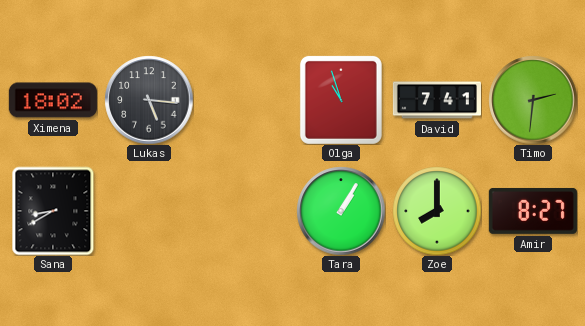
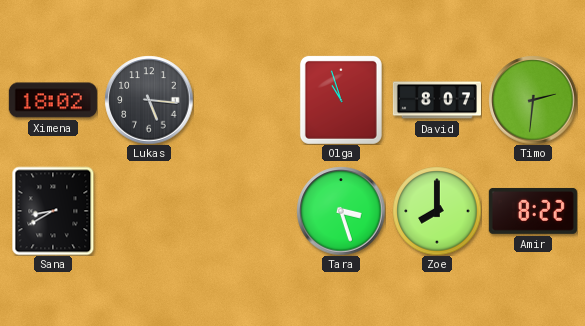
David: 7:41 -> 8:07 (436, 100)
Tara: 1:05 -> 3:27 (341, 211)
Amir: 8:27 -> 8:22 (533, 211)
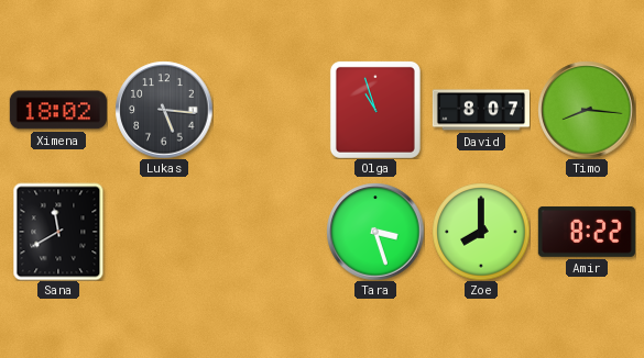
Timo: 2:31 -> 8:16 (587, 110)
Sana: 8:40 -> 11:40 (58, 232)
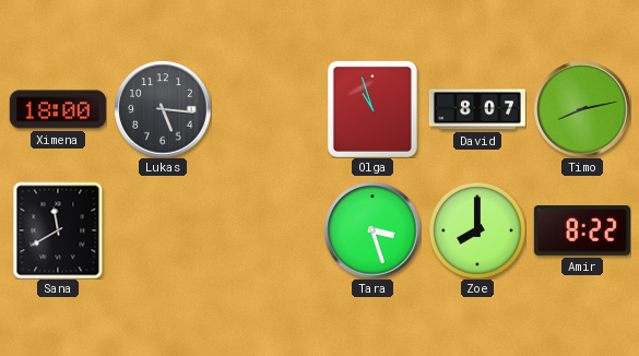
Ximena: 18:02 -> 18:00 (58, 109)
Timo: 8:16 -> 8:13 (582, 109)
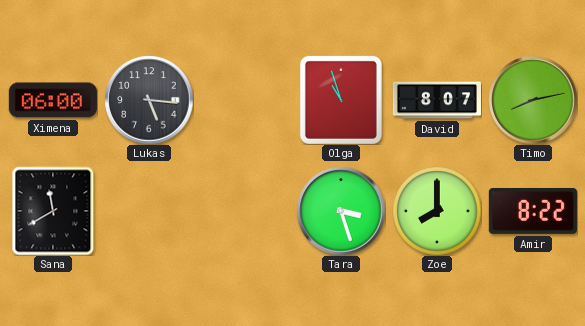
Ximena: 18:00 -> 06:00 (53, 100)
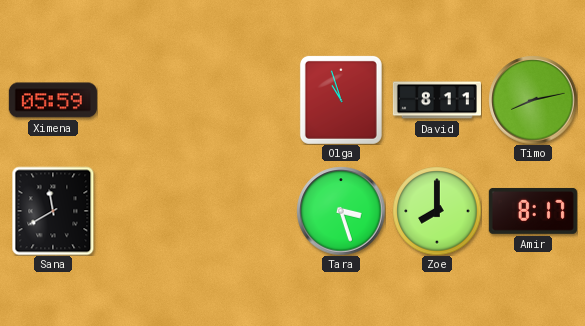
Ximena: 06:00 -> 05:59 (53, 100)
Lukas: 5:16 -> none (149, 100)
David: 8:07 -> 8:11 (436, 100)
Amir: 8:22 -> 8:17 (533, 211)
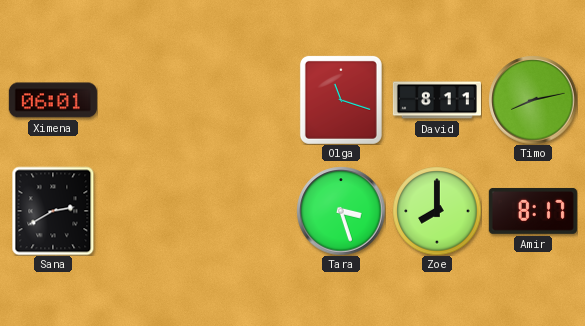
Ximena: 05:59 -> 06:01 (53, 100)
Olga: 10:57 -> 11:18 (341, 100)
Sana: 11:40 -> 2:40 (53, 211)
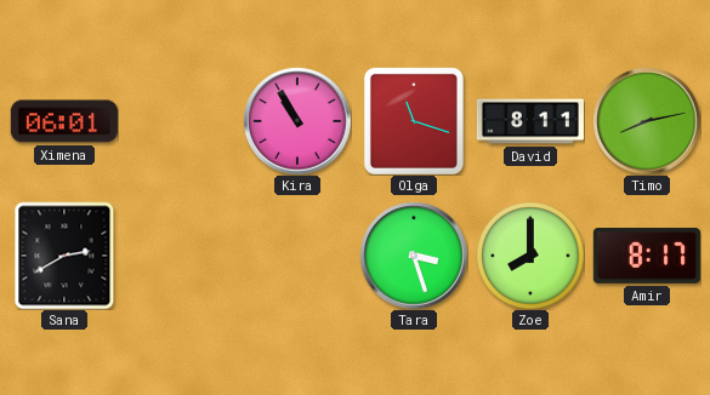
Kira: none -> 10:55 (297, 121)
